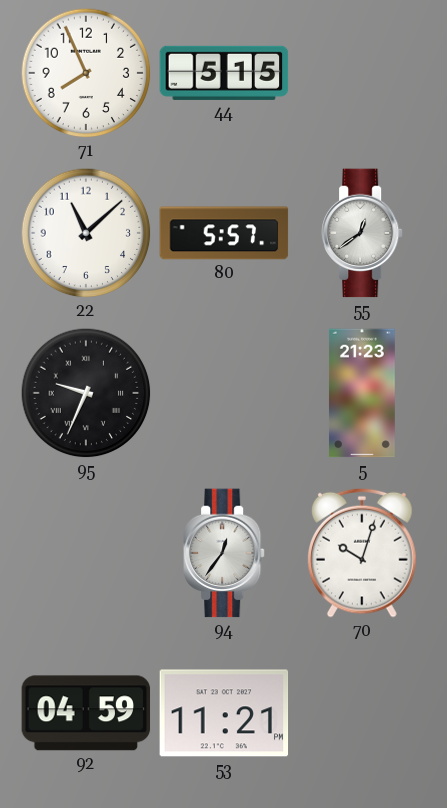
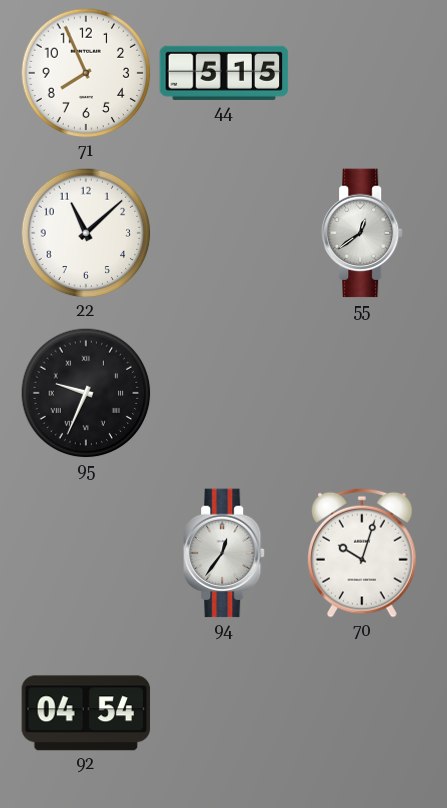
80: 5:57 -> none (224, 233)
5: 21:23 -> none (362, 393)
92: 04:59 -> 04:54 (86, 713)
53: 11:21 -> none (224, 713)
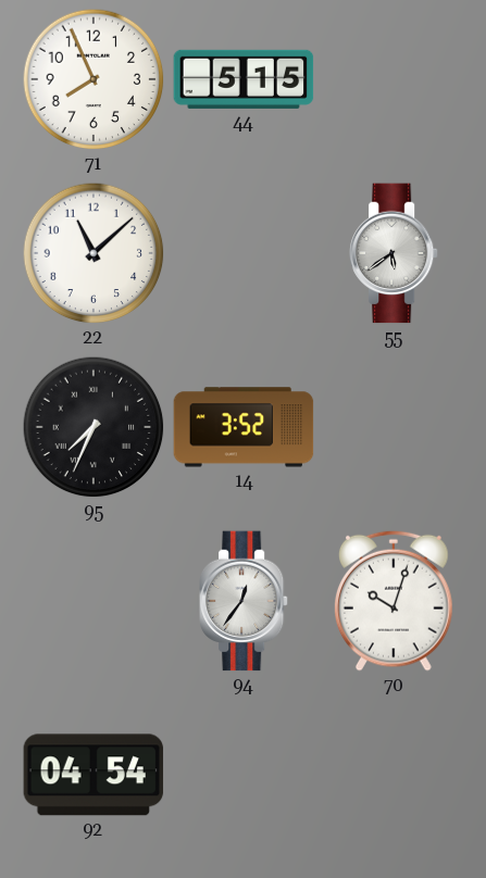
55: 12:39 -> 5:39 (395, 253)
95: 9:34 -> 7:34 (94, 427)
14: none -> 3:52 (244, 427)
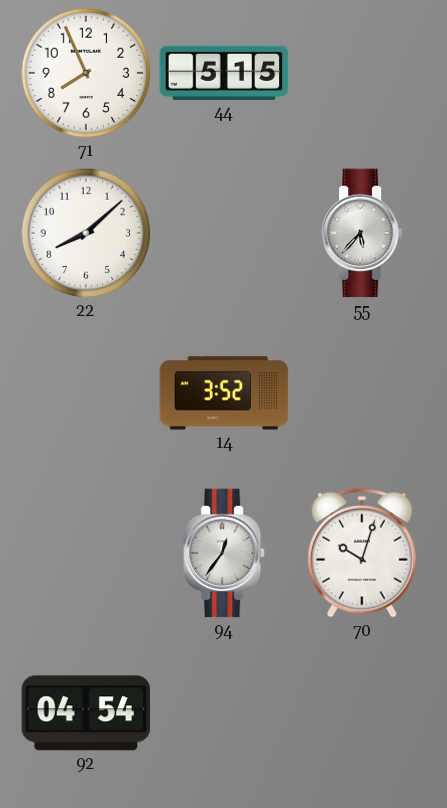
22: 11:08 -> 8:08 (86, 233)
55: 5:39 -> 5:37 (363, 233)
95: 7:34 -> none (94, 427)
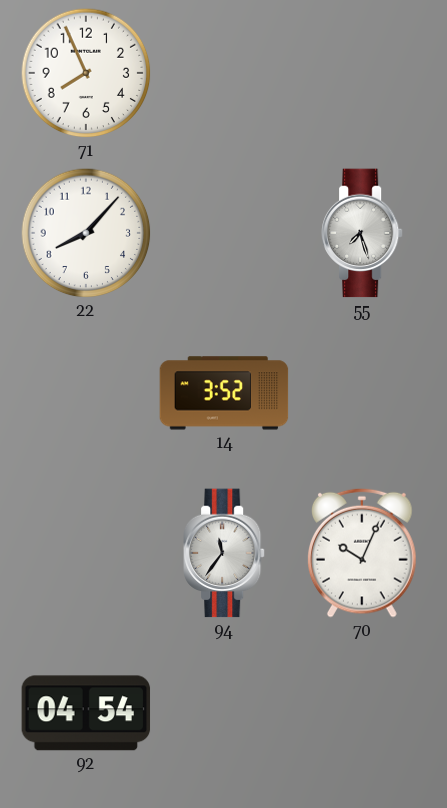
44: 5:15 -> none (224, 73)
22: 8:08 -> 8:07 (86, 233)
55: 5:37 -> 7:27 (363, 233)
94: 12:36 -> 11:36 (225, 553)
70: 10:03 -> 10:04 (363, 553)
